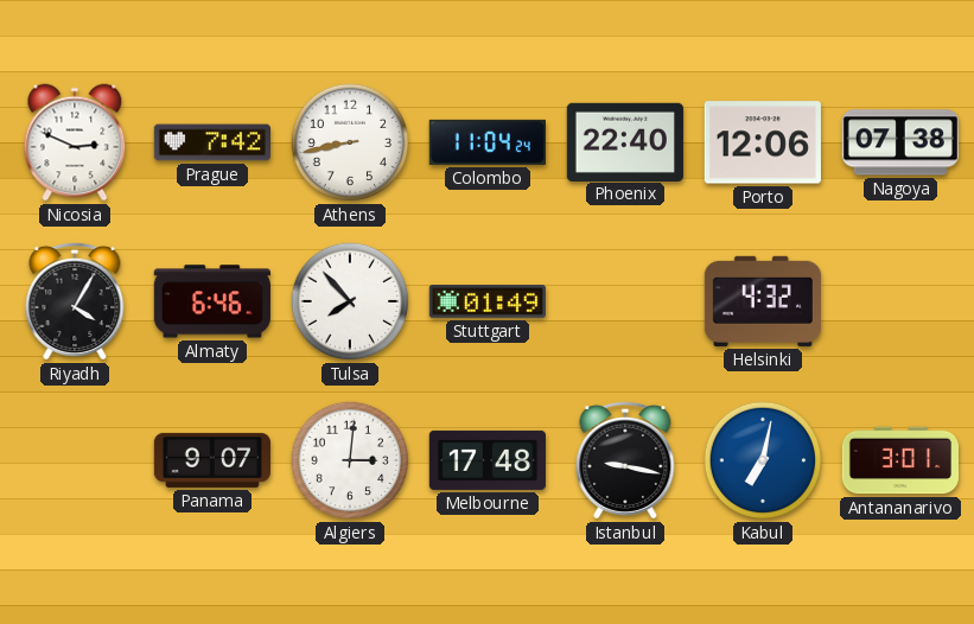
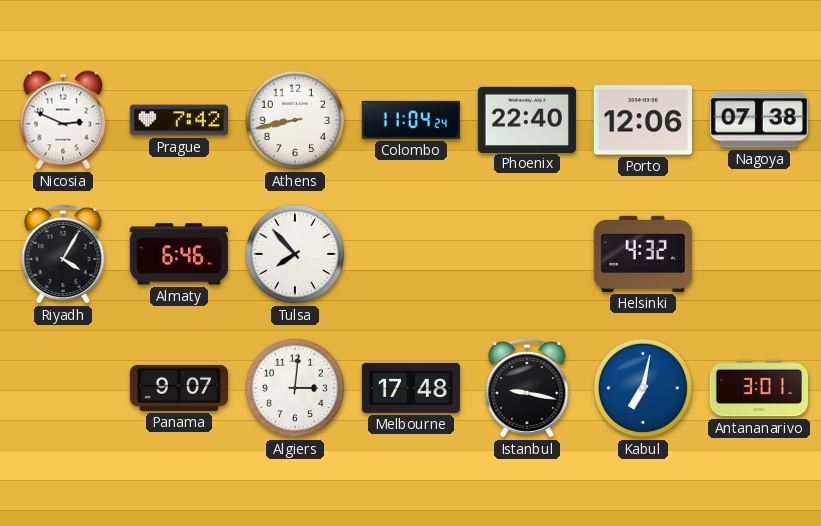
Stuttgart: 01:49 -> none (488, 301)
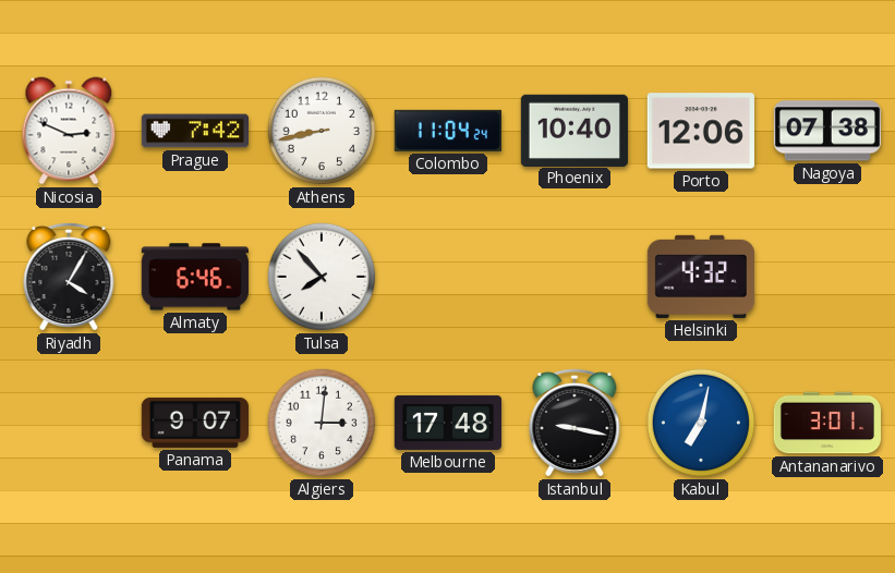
Phoenix: 22:40 -> 10:40 (575, 130)
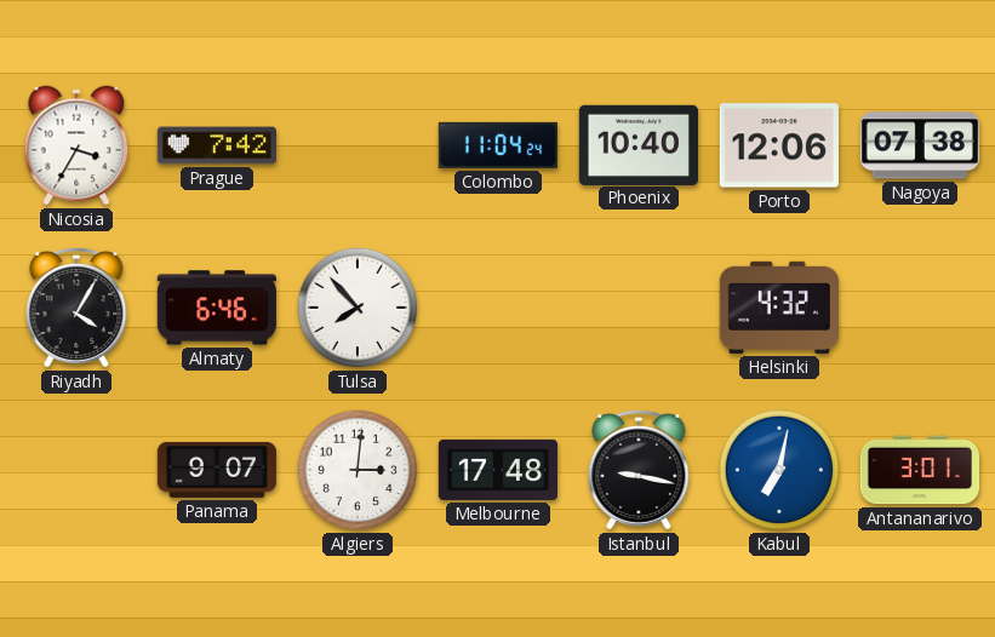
Nicosia: 2:49 -> 3:35 (76, 145)
Athens: 8:43 -> none (322, 131)
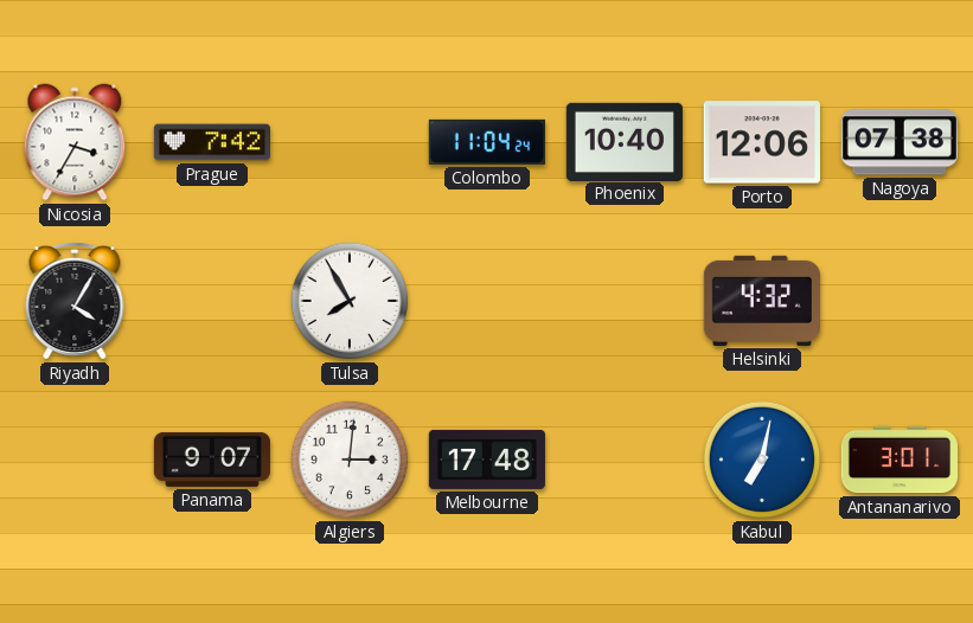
Almaty: 6:46 -> none (217, 308)
Tulsa: 7:53 -> 7:55 (350, 301)
Istanbul: 9:17 -> none (639, 470)
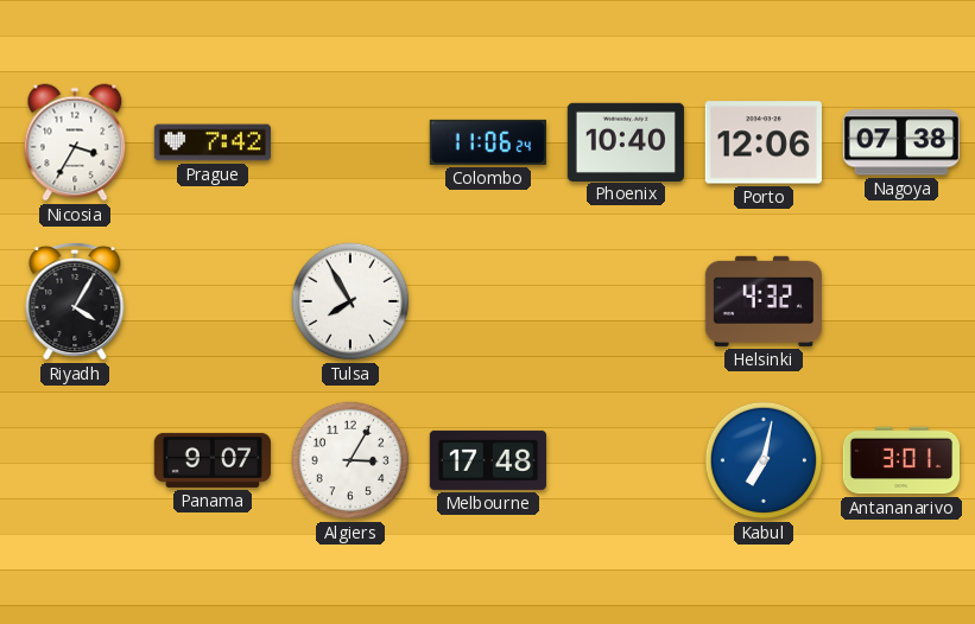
Colombo: 11:04 -> 11:06 (488, 142)
Algiers: 3:01 -> 3:05 (350, 460)
